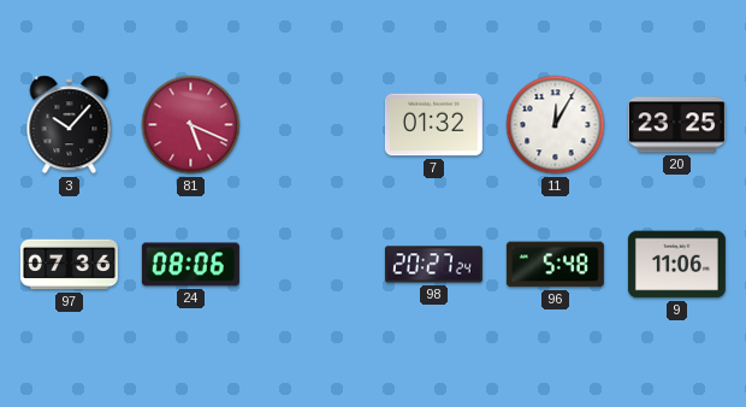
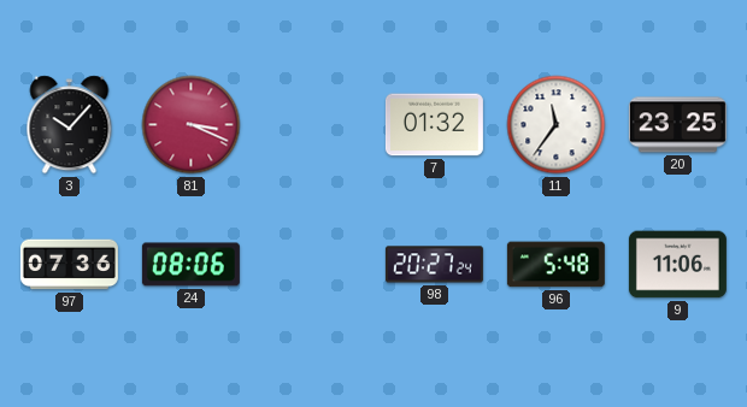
81: 5:19 -> 3:19 (192, 125)
11: 12:05 -> 11:36 (557, 125)
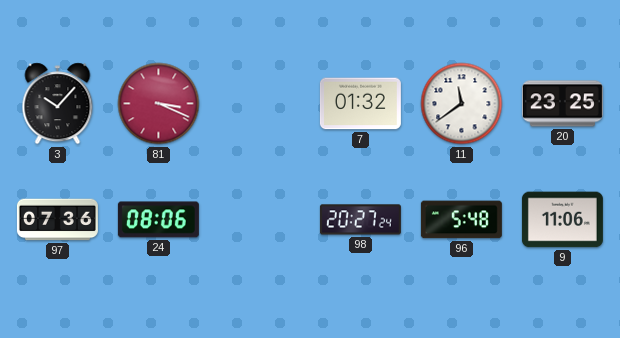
11: 11:36 -> 11:39 (462, 104)
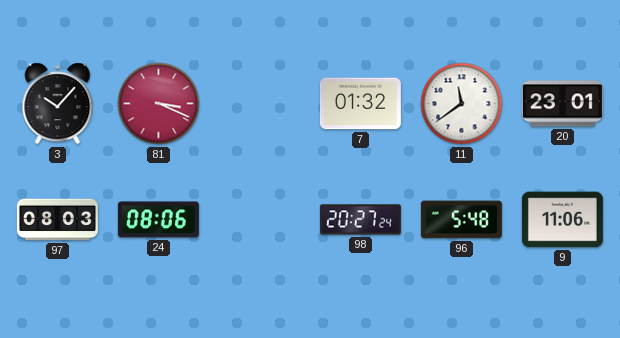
20: 23:25 -> 23:01 (562, 104)
97: 07:36 -> 08:03 (57, 220)
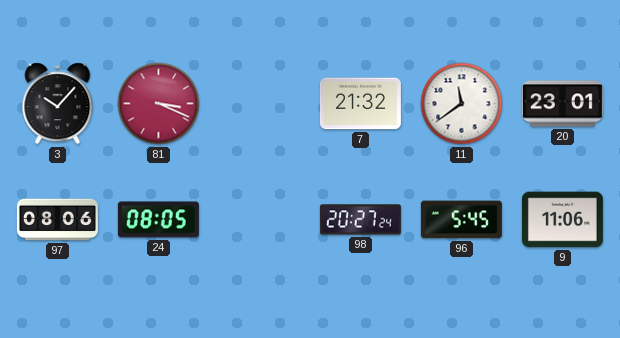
7: 01:32 -> 21:32 (360, 104)
97: 08:03 -> 08:06 (57, 220)
24: 08:06 -> 08:05 (158, 220)
96: 5:48 -> 5:45 (461, 220)
